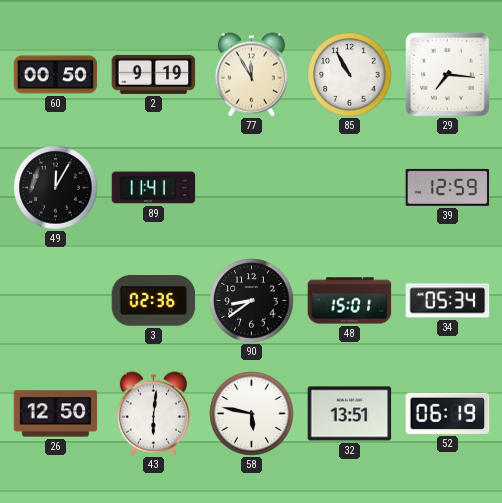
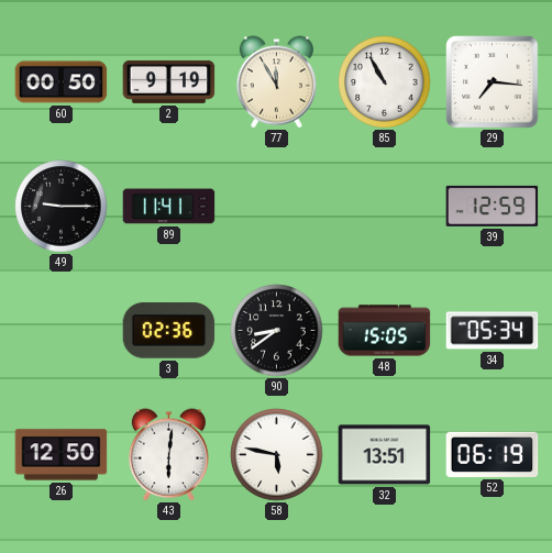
49: 12:05 -> 9:15 (62, 207)
48: 15:01 -> 15:05 (385, 331)
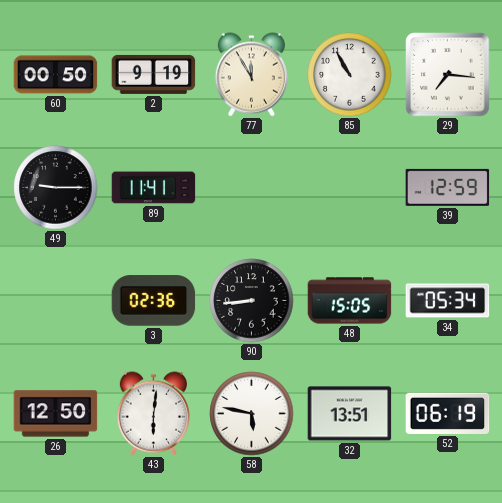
90: 8:39 -> 8:44 (252, 301)
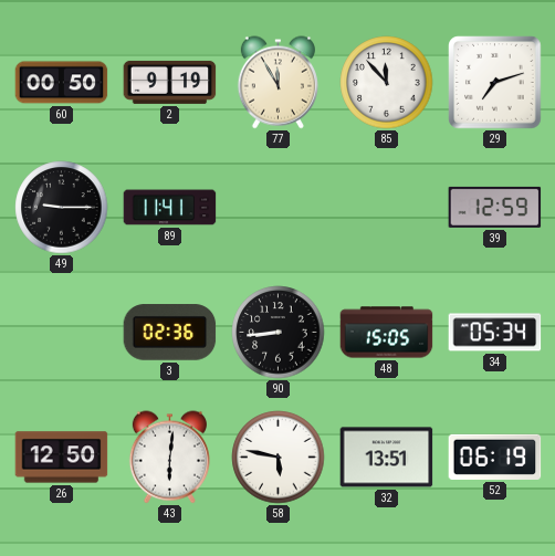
85: 10:55 -> 11:53 (387, 83)
29: 7:16 -> 7:12 (495, 83)
